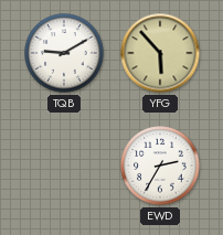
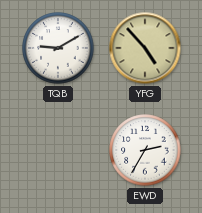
YFG: 5:53 -> 4:53 (145, 48)
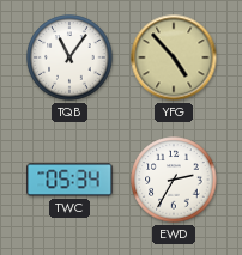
TQB: 9:10 -> 11:06 (69, 57)
TWC: none -> 05:34 (69, 180)
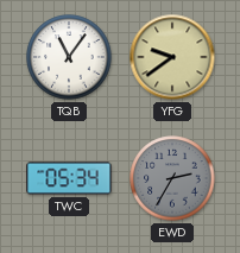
YFG: 4:53 -> 9:39 (172, 57)
EWD dial: white -> grey (172, 178)
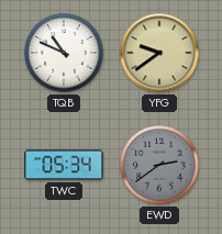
TQB: 11:06 -> 10:49 (64, 53)
EWD: 2:35 -> 2:39 (159, 165)
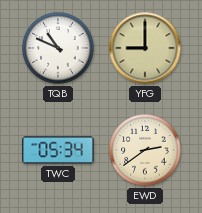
YFG: 9:39 -> 9:00 (145, 48)
EWD dial: grey -> cream (145, 150)
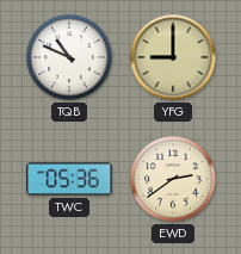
TWC: 05:34 -> 05:36 (69, 179)
